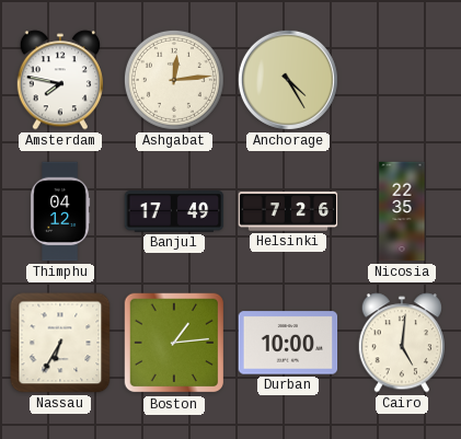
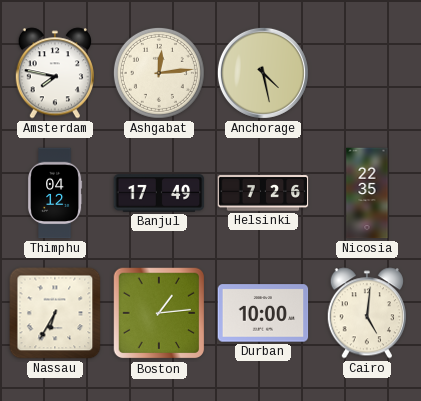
Anchorage: 4:25 -> 4:28 (263, 73)
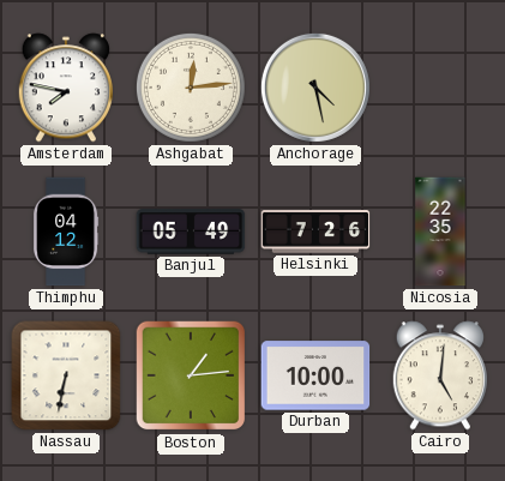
Banjul: 17:49 -> 05:49 (191, 232)
Nassau: 6:35 -> 6:32 (66, 375)
